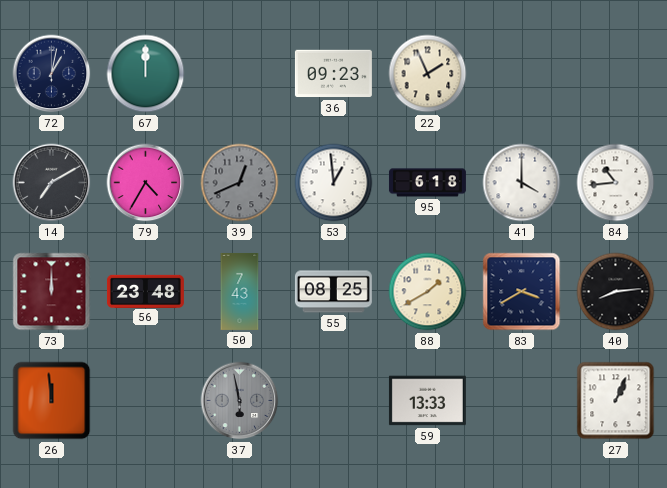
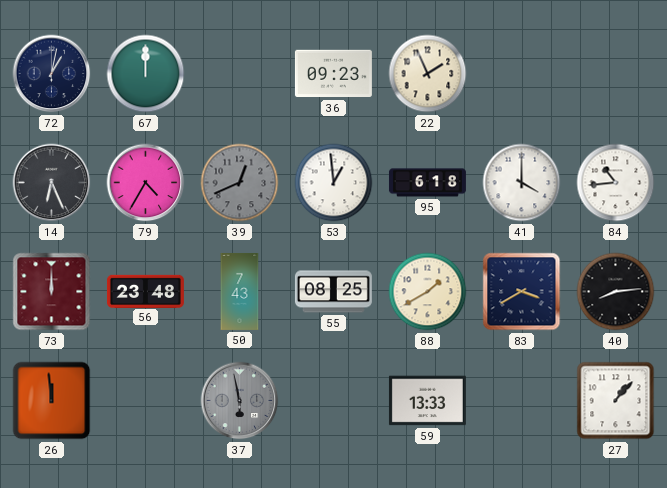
14: 7:10 -> 6:26 (52, 183)
27: 1:04 -> 1:07 (616, 401)
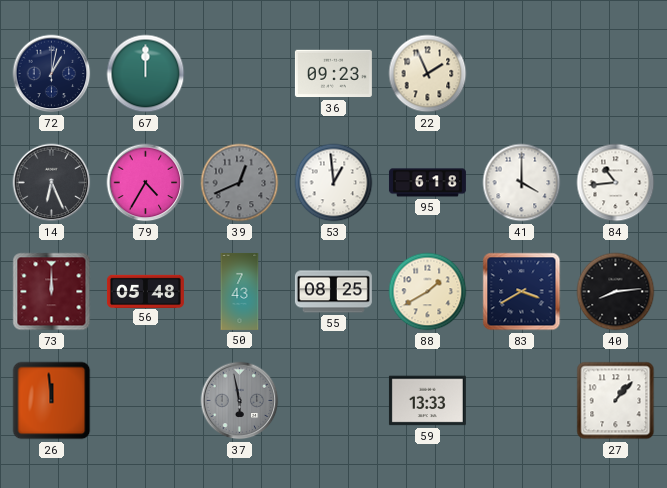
56: 23:48 -> 05:48 (145, 291)
